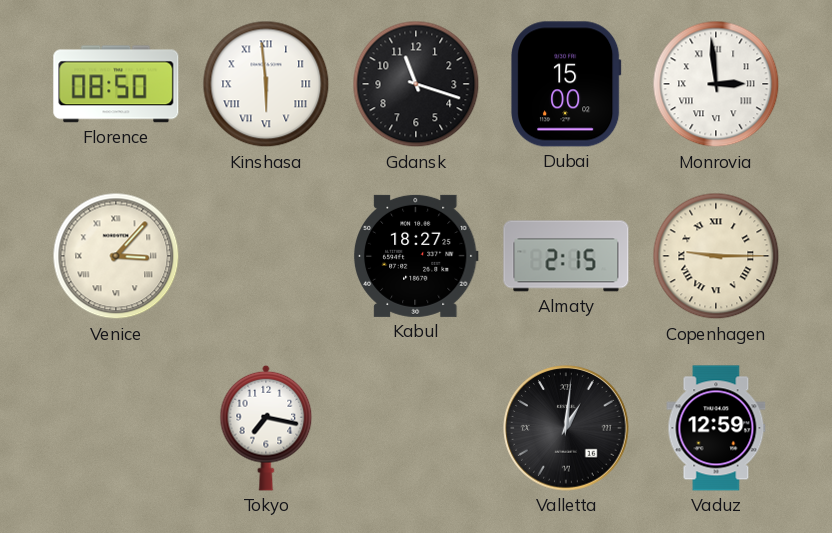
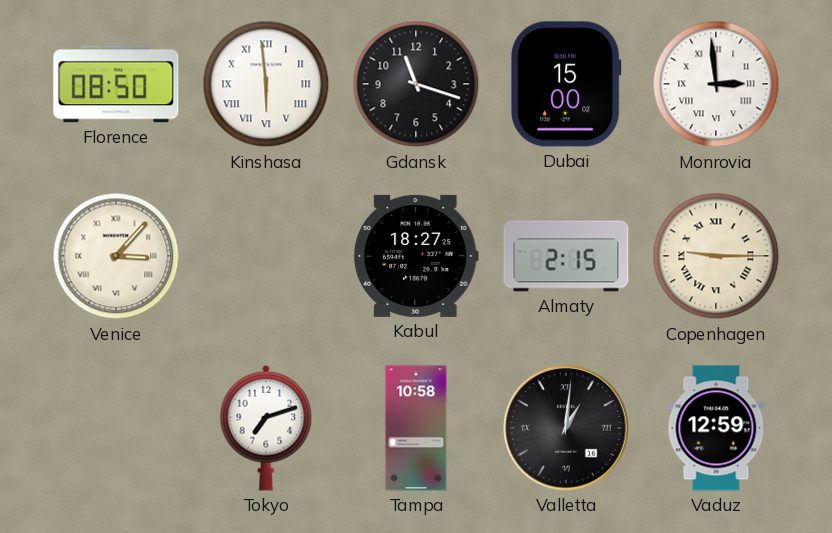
Tokyo: 7:17 -> 7:12 (266, 428)
Tampa: none -> 10:58 (416, 428)
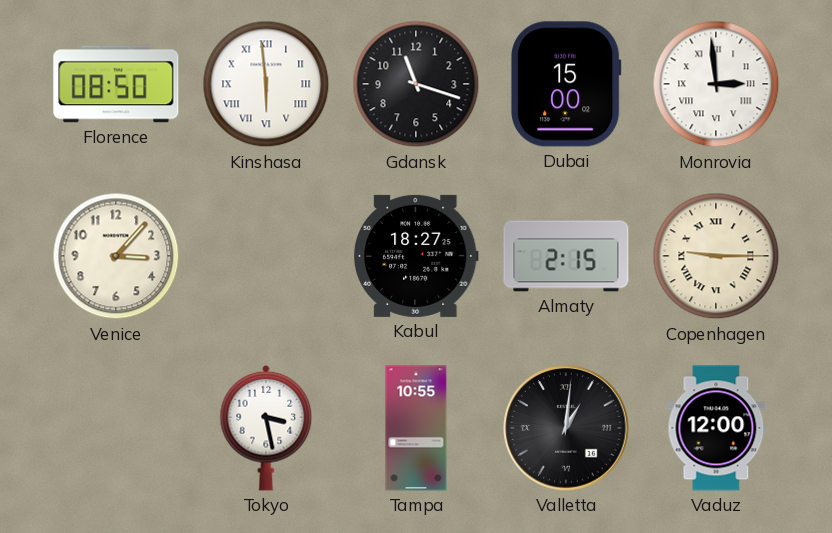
Venice numerals: Roman -> Arabic (116, 256)
Tokyo: 7:12 -> 3:28 (266, 428)
Tampa: 10:58 -> 10:55 (416, 428)
Vaduz: 12:59 -> 12:00 (716, 428)
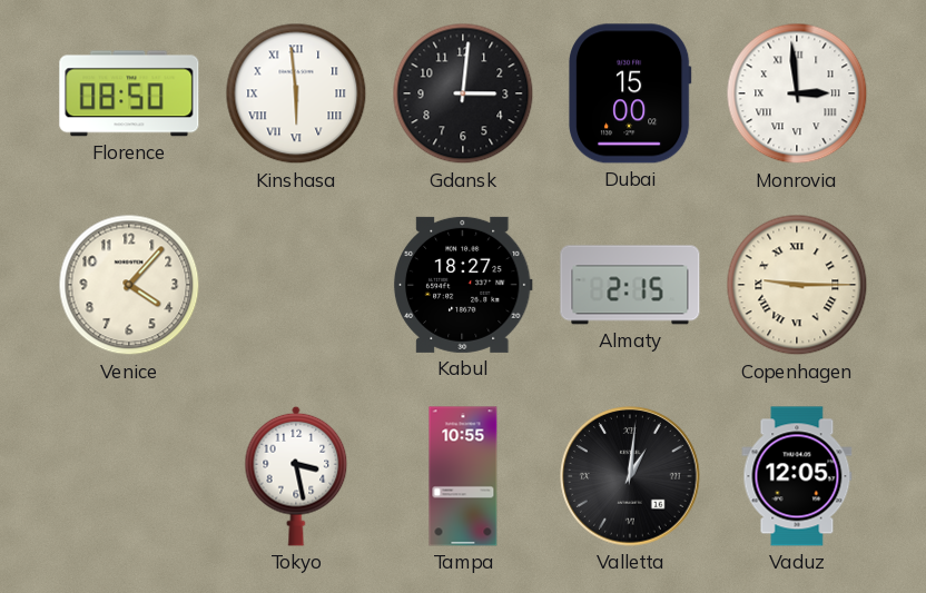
Gdansk: 11:18 -> 3:01 (463, 93)
Venice: 3:07 -> 4:07 (129, 285)
Vaduz: 12:00 -> 12:05 (797, 476)
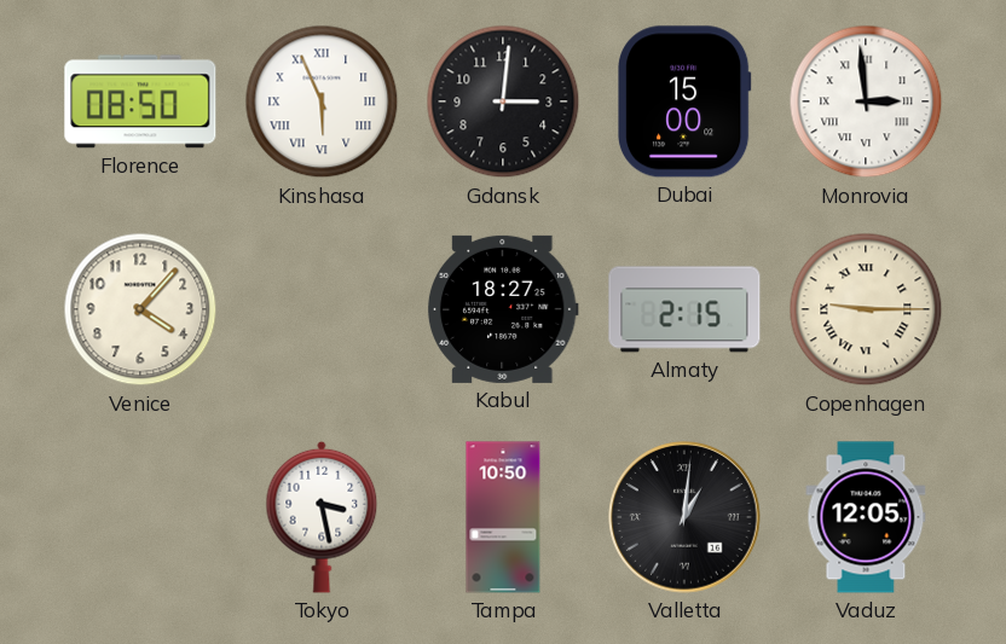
Kinshasa: 5:59 -> 5:56 (322, 101)
Tampa: 10:55 -> 10:50 (503, 517)
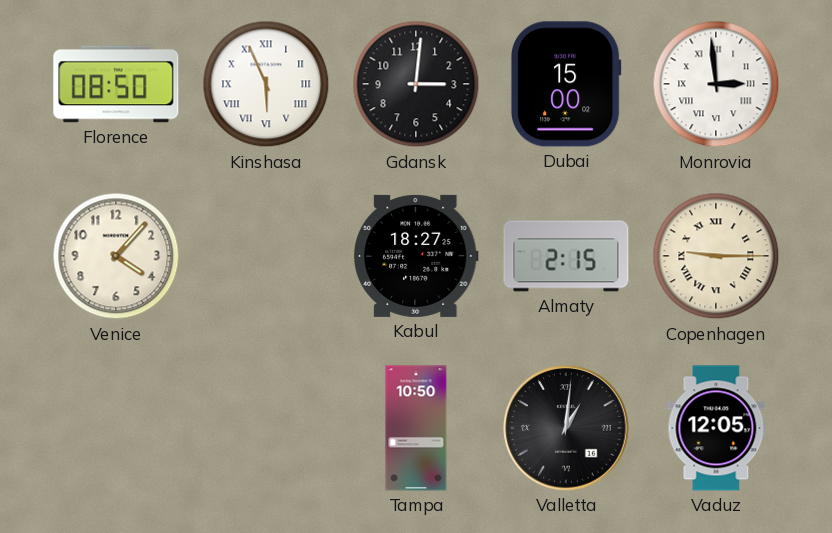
Tokyo: 3:28 -> none (322, 517)
